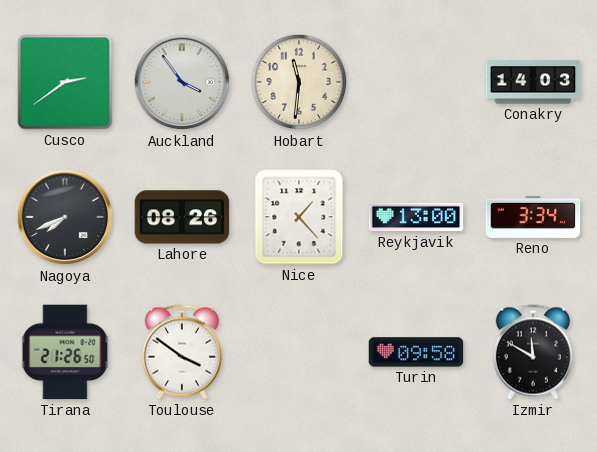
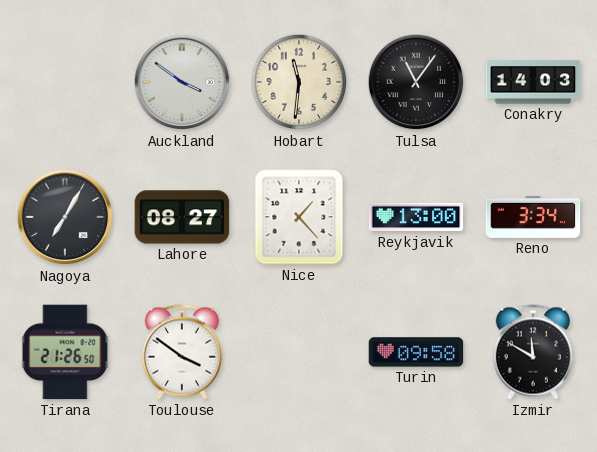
Cusco: 2:39 -> none (65, 82)
Auckland: 3:54 -> 3:51 (182, 82)
Tulsa: none -> 11:06 (416, 82)
Nagoya: 7:41 -> 7:05 (65, 217)
Lahore: 08:26 -> 08:27 (182, 217)
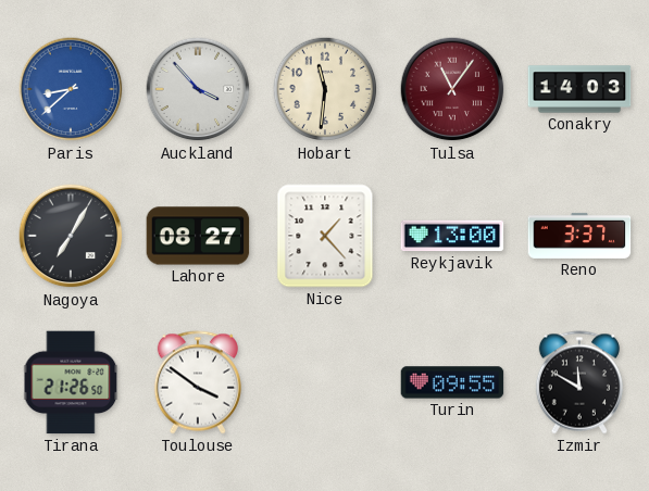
Paris: none -> 8:38 (71, 89)
Auckland: 3:51 -> 3:53 (198, 89)
Tulsa dial: black -> burgundy (452, 89)
Reno: 3:34 -> 3:37 (579, 236)
Turin: 09:58 -> 09:55 (452, 382)
